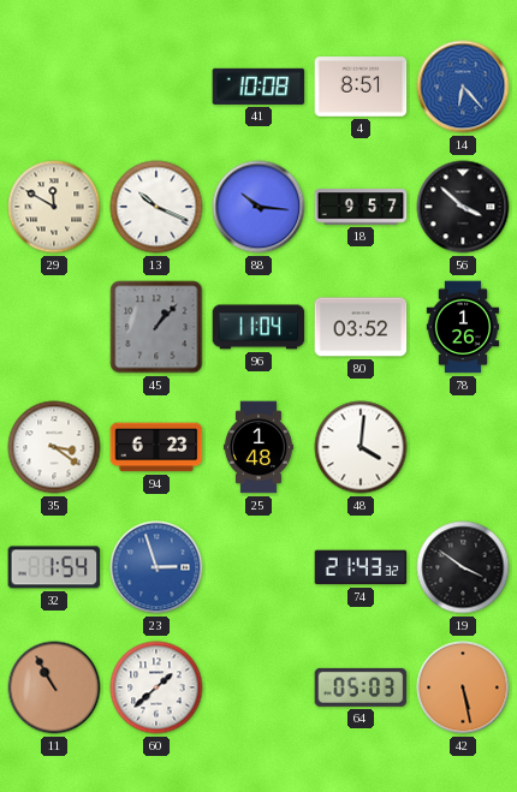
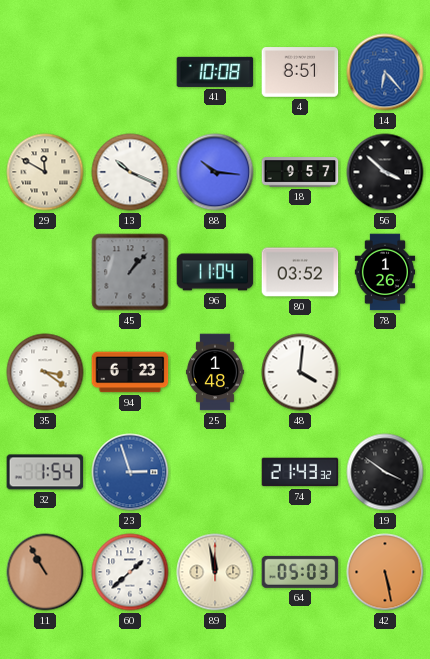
89: none -> 11:58 (215, 572)
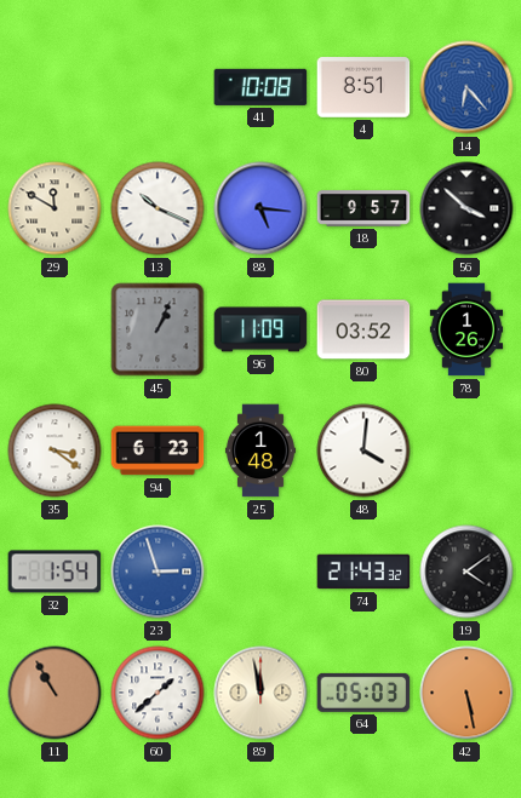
88: 10:16 -> 5:16 (260, 208)
45: 1:07 -> 1:04 (158, 329)
96: 11:04 -> 11:09 (260, 329)
19: 3:51 -> 4:09 (466, 572)
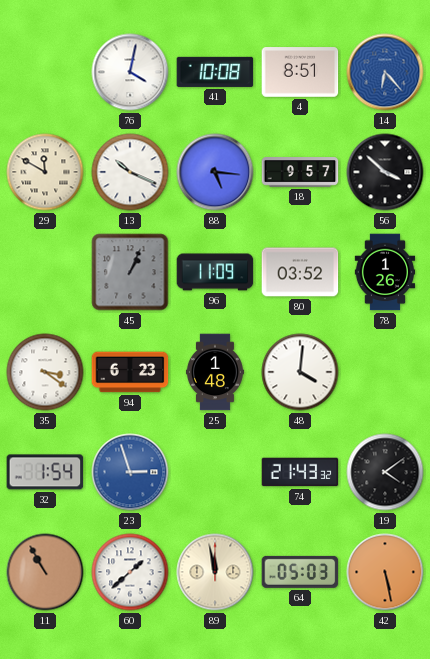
76: none -> 4:02 (130, 72)
